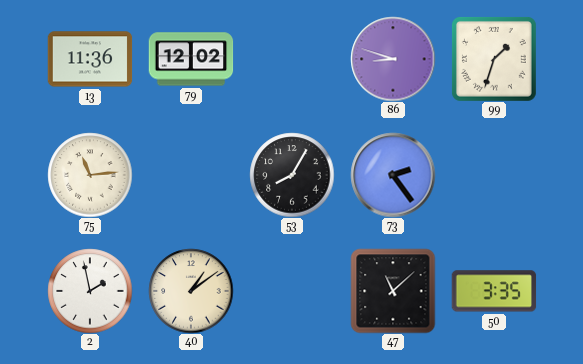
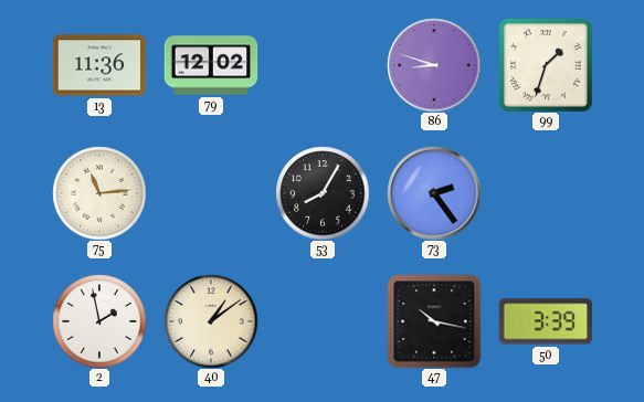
47: 11:08 -> 10:17 (434, 321)
50: 3:35 -> 3:39 (546, 321)
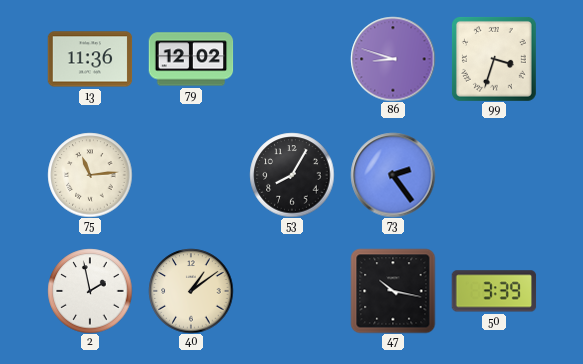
99: 1:33 -> 3:33 (494, 59)
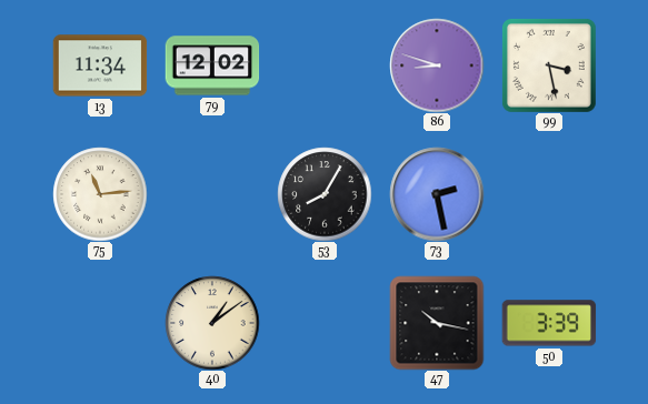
13: 11:36 -> 11:34 (100, 65)
99: 3:33 -> 3:28 (549, 65)
73: 2:24 -> 2:28 (437, 194)
2: 1:58 -> none (90, 291)
